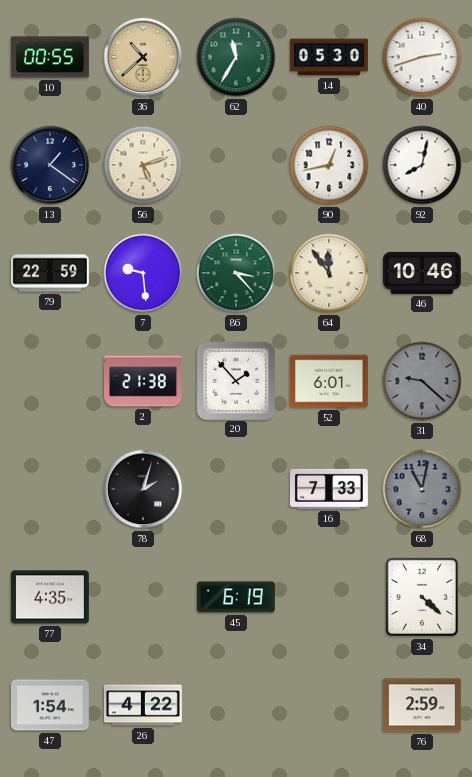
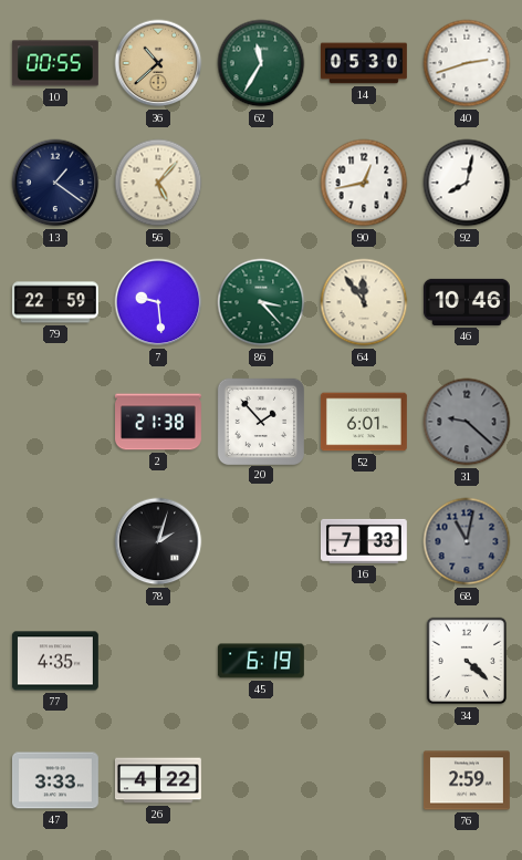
56: 5:12 -> 5:07 (158, 183)
47: 1:54 -> 3:33 (55, 780)
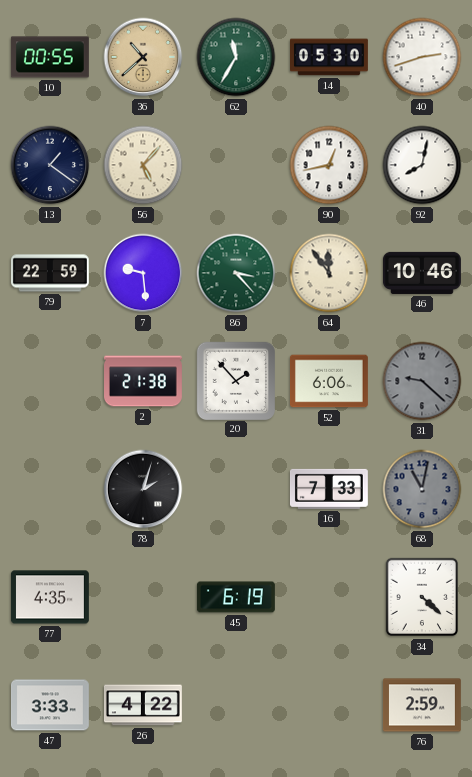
52: 6:01 -> 6:06 (329, 381)
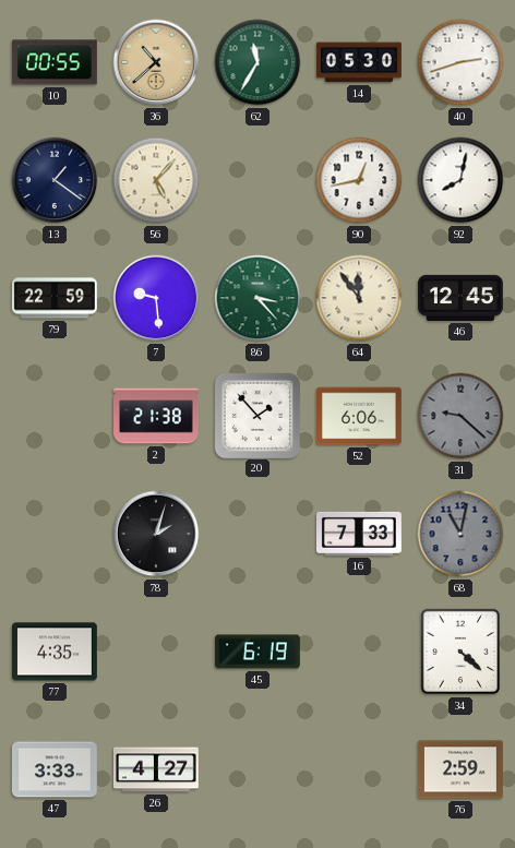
46: 10:46 -> 12:45 (460, 298)
26: 4:22 -> 4:27 (156, 769)
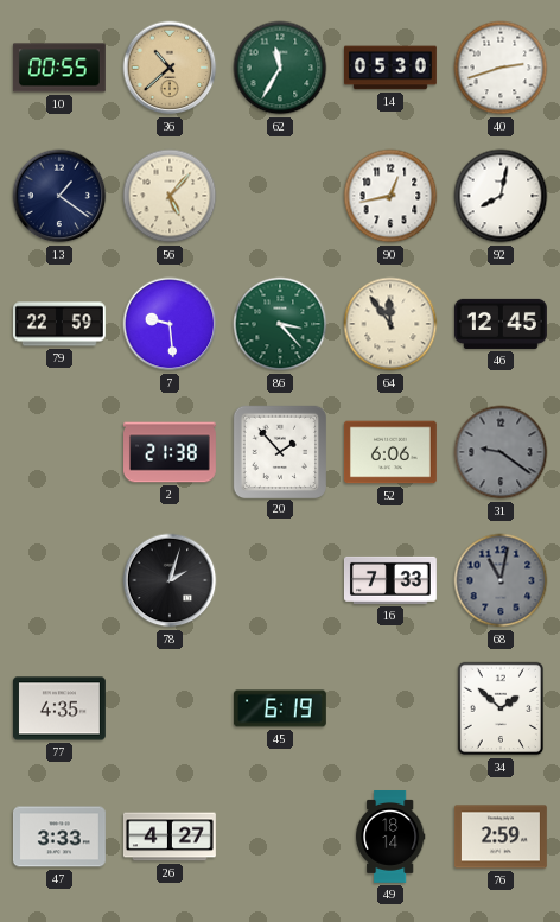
31: 9:22 -> 9:21 (501, 452)
34: 4:22 -> 1:52 (501, 708)
49: none -> 18:14 (390, 838)
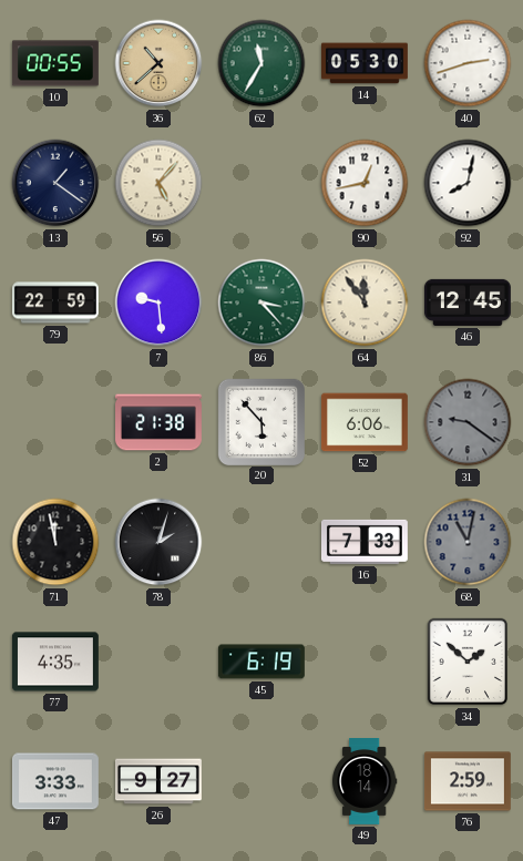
20: 1:53 -> 5:53 (260, 421)
71: none -> 11:58 (55, 542)
26: 4:27 -> 9:27 (158, 781)
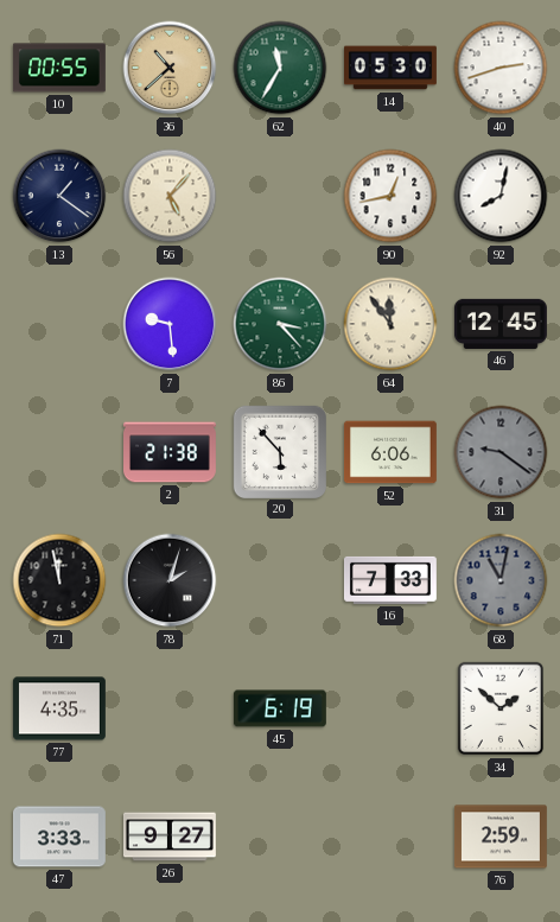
79: 22:59 -> none (55, 303)
49: 18:14 -> none (365, 782)
